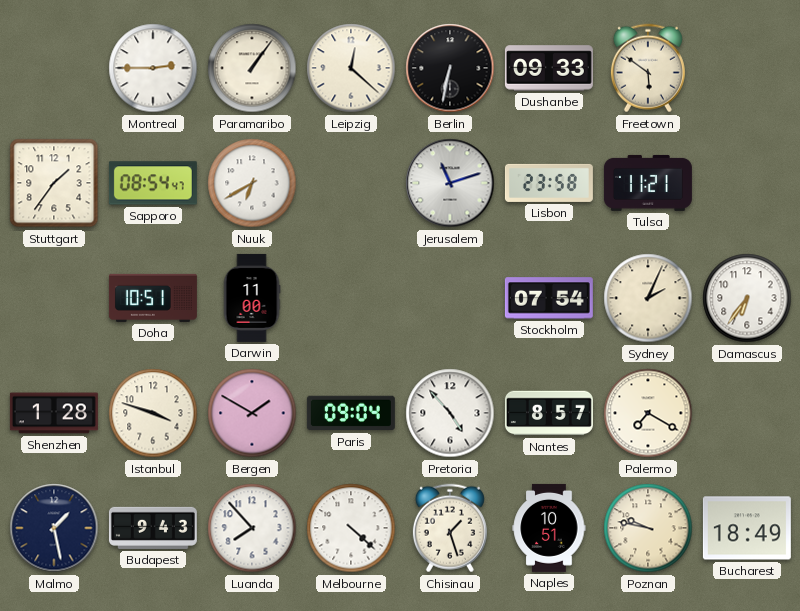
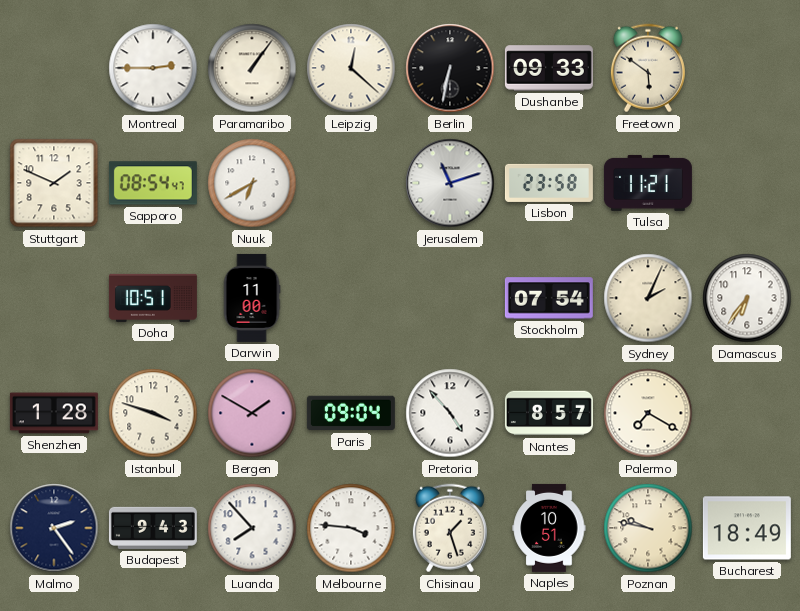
Stuttgart: 1:36 -> 1:49 (54, 183)
Malmo: 1:28 -> 2:24 (54, 528)
Melbourne: 4:22 -> 3:46 (351, 528)
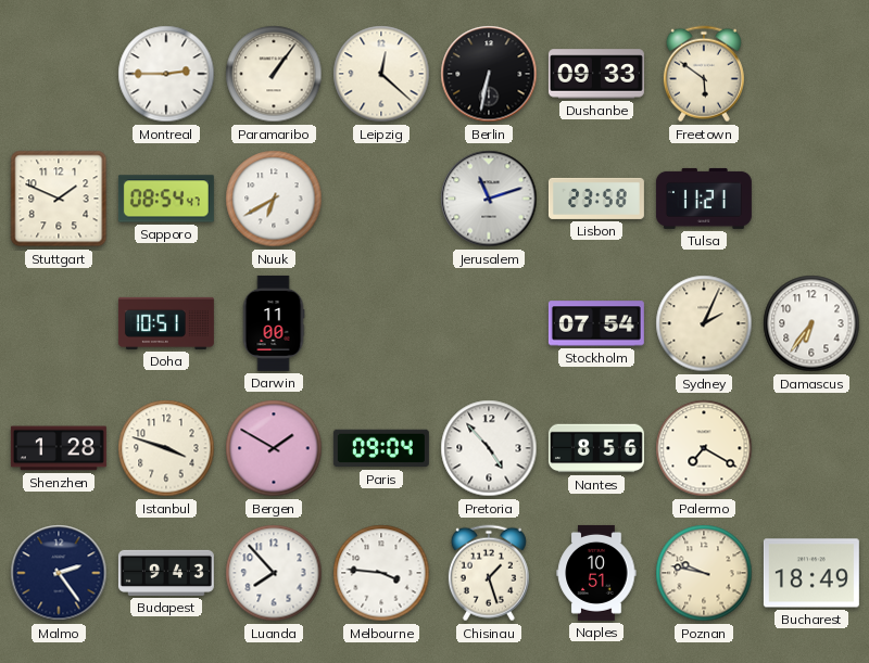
Nantes: 8:57 -> 8:56 (596, 448)
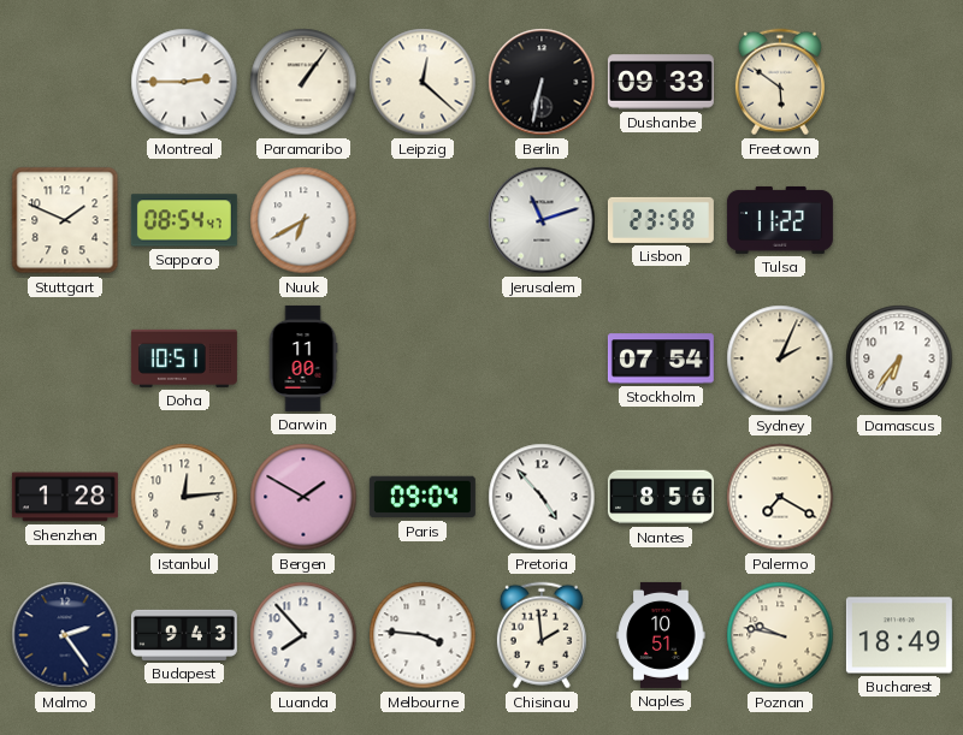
Tulsa: 11:21 -> 11:22 (780, 220)
Istanbul: 3:48 -> 12:14 (184, 497)
Chisinau: 1:27 -> 1:59 (542, 635)
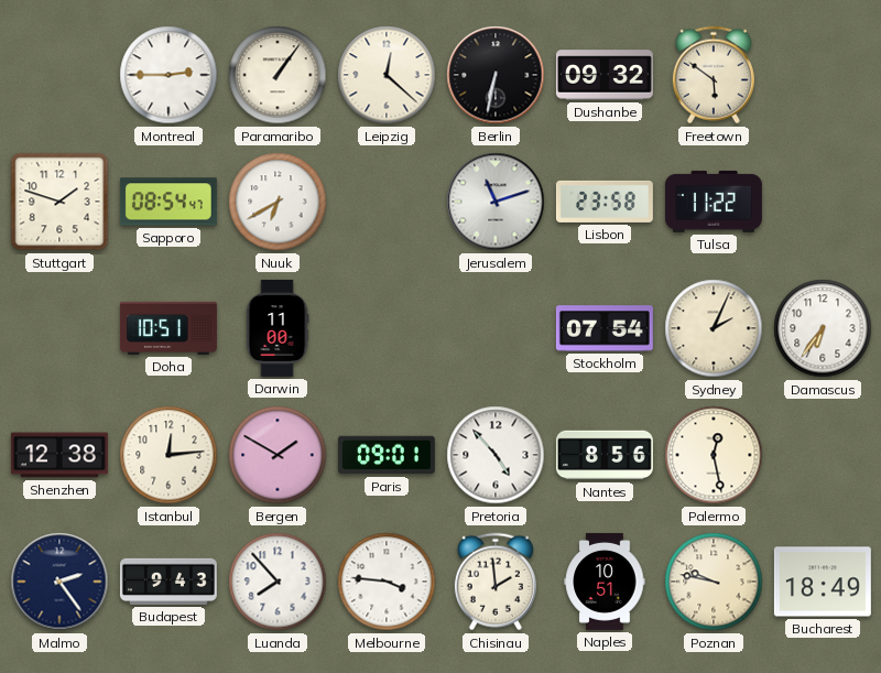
Dushanbe: 09:33 -> 09:32 (605, 75)
Stuttgart: 1:49 -> 1:48 (59, 202)
Shenzhen: 1:28 -> 12:38 (59, 455)
Paris: 09:04 -> 09:01 (387, 455)
Palermo: 7:20 -> 12:28 (714, 455)
